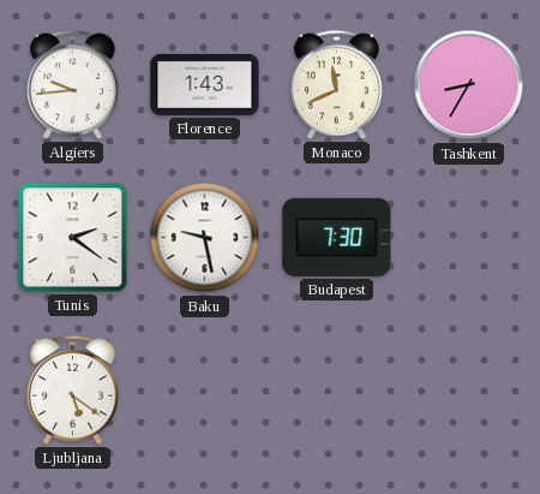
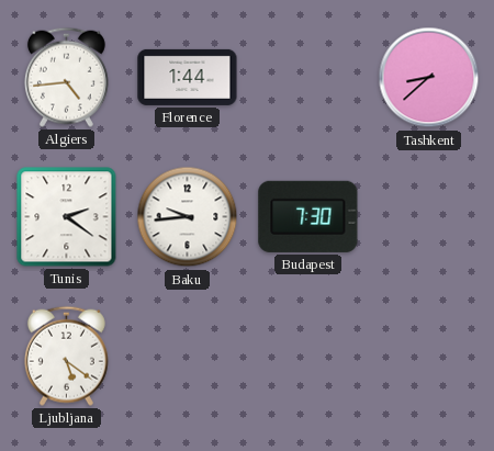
Algiers: 9:44 -> 4:44 (66, 77)
Florence: 1:43 -> 1:44 (188, 77)
Monaco: 11:41 -> none (336, 84)
Tashkent: 8:35 -> 8:38 (429, 78)
Baku: 9:28 -> 9:44 (188, 217)
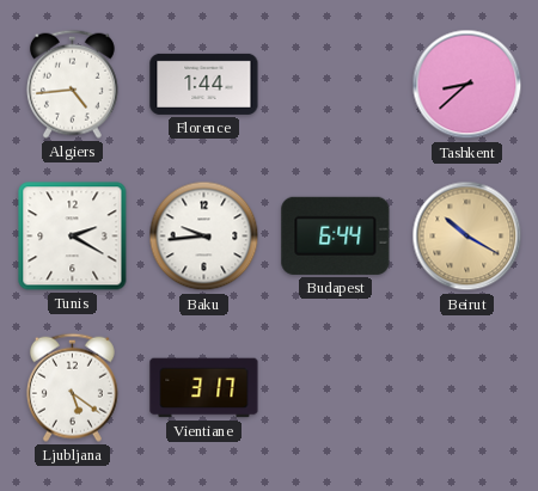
Tunis: 2:21 -> 2:20 (73, 237)
Budapest: 7:30 -> 6:44 (336, 235)
Beirut: none -> 10:20 (467, 237)
Vientiane: none -> 3:17 (204, 388)
